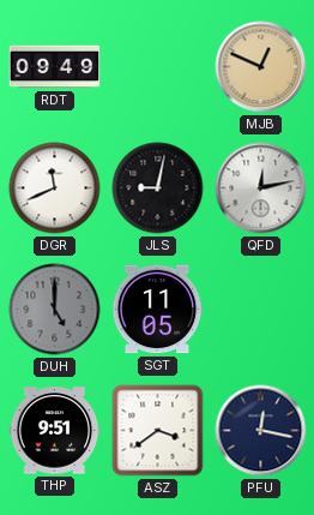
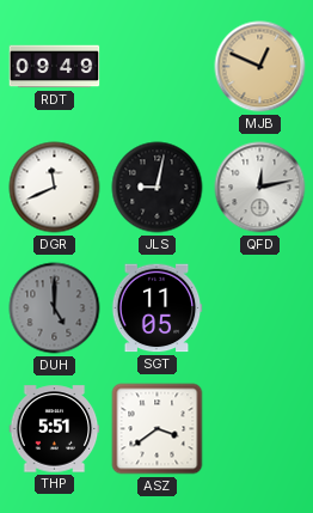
THP: 9:51 -> 5:51 (55, 429)
PFU: 12:17 -> none (261, 431)
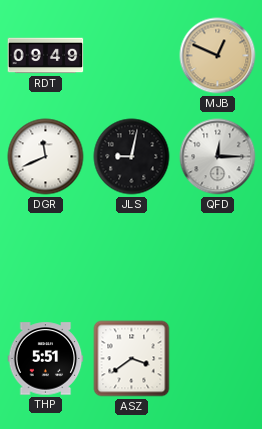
QFD: 12:13 -> 12:15 (218, 157)
DUH: 5:00 -> none (55, 309)
SGT: 11:05 -> none (156, 309)
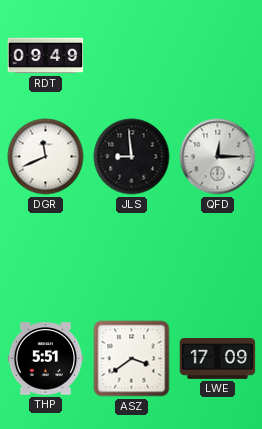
MJB: 12:49 -> none (218, 56)
JLS: 9:02 -> 8:59 (132, 157)
LWE: none -> 17:09 (218, 359)
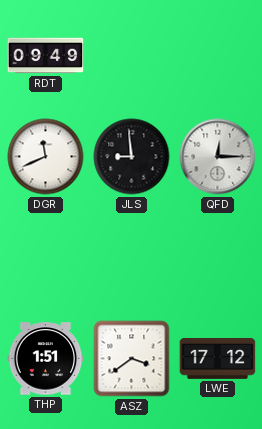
THP: 5:51 -> 1:51 (46, 359)
LWE: 17:09 -> 17:12 (218, 359)
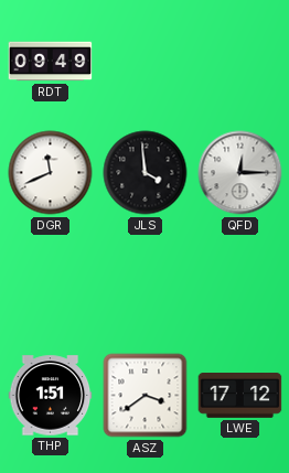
JLS: 8:59 -> 3:59 (146, 173)
